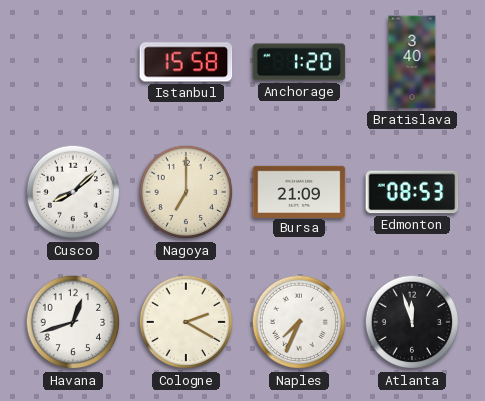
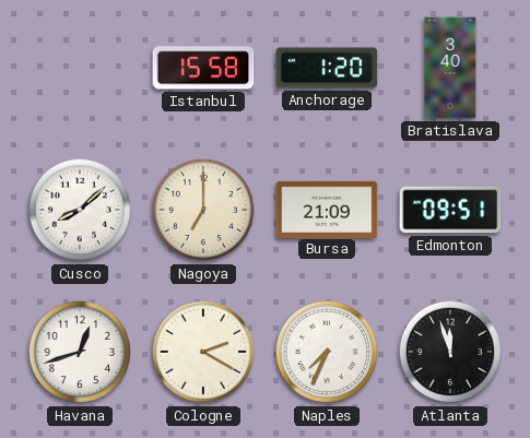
Edmonton: 08:53 -> 09:51 (450, 210)
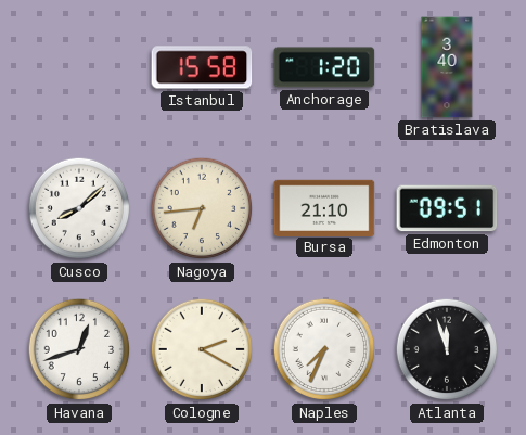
Nagoya: 7:00 -> 6:44 (202, 208)
Bursa: 21:09 -> 21:10 (324, 207)
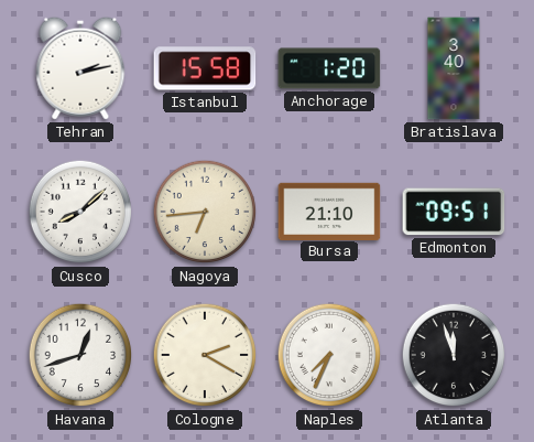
Tehran: none -> 2:13 (80, 68)
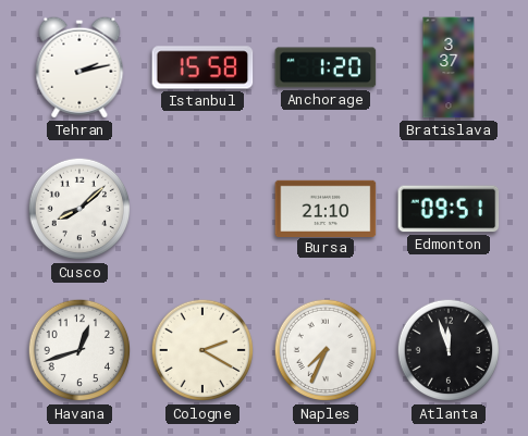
Bratislava: 3:40 -> 3:37 (449, 67)
Nagoya: 6:44 -> none (205, 212)
